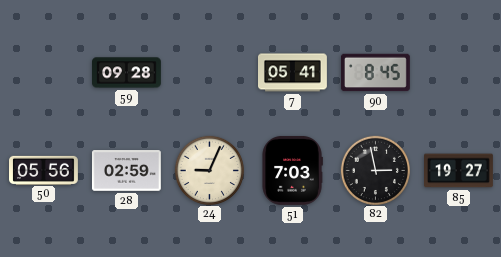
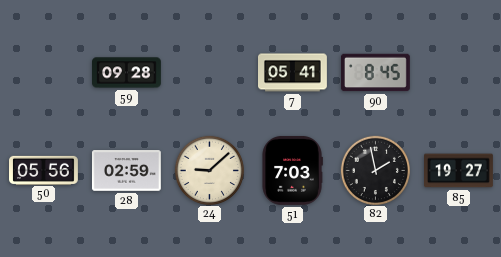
24: 9:04 -> 9:08 (209, 170)
82: 2:58 -> 1:58 (375, 170)
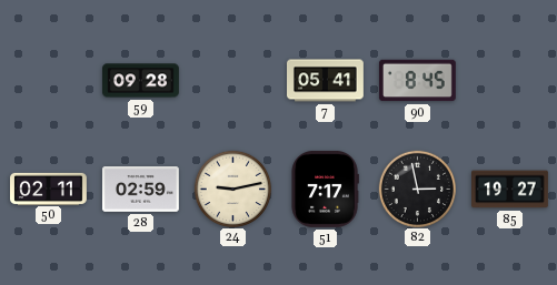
50: 05:56 -> 02:11 (49, 189)
24: 9:08 -> 9:13 (232, 189)
51: 7:03 -> 7:17 (325, 189)
82: 1:58 -> 2:58 (417, 189)
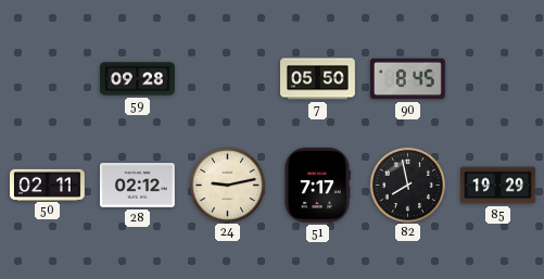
7: 05:41 -> 05:50 (318, 79)
28: 02:59 -> 02:12 (137, 186)
82: 2:58 -> 7:58 (407, 185)
85: 19:27 -> 19:29 (498, 186)
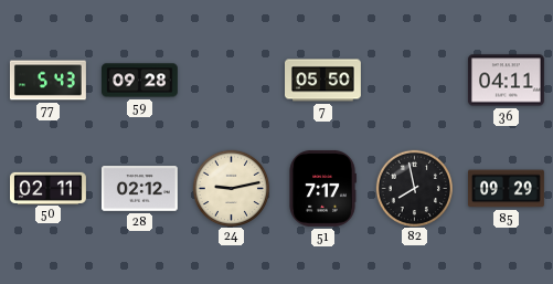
77: none -> 5:43 (47, 81)
90: 8:45 -> none (407, 79)
36: none -> 04:11 (506, 81)
85: 19:29 -> 09:29 (507, 189)
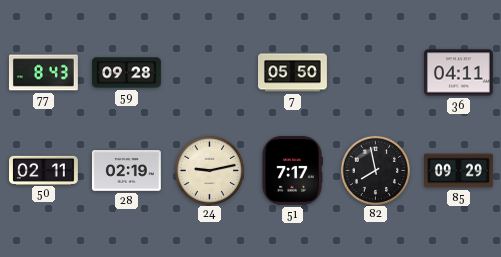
77: 5:43 -> 8:43 (43, 73)
28: 02:12 -> 02:19 (126, 171)
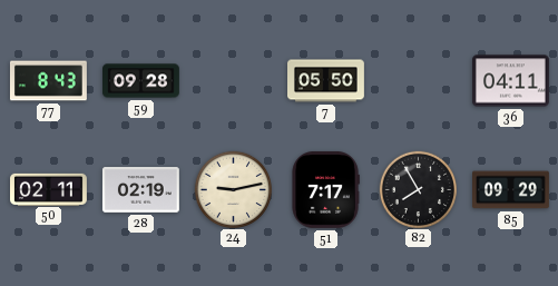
82: 7:58 -> 7:55 (418, 189)
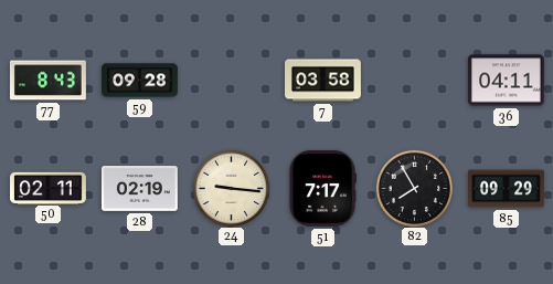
7: 05:50 -> 03:58 (323, 81)
24: 9:13 -> 9:16 (231, 188)
